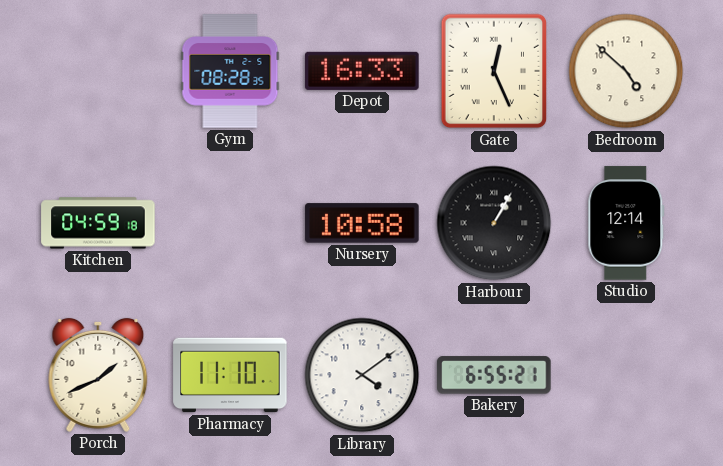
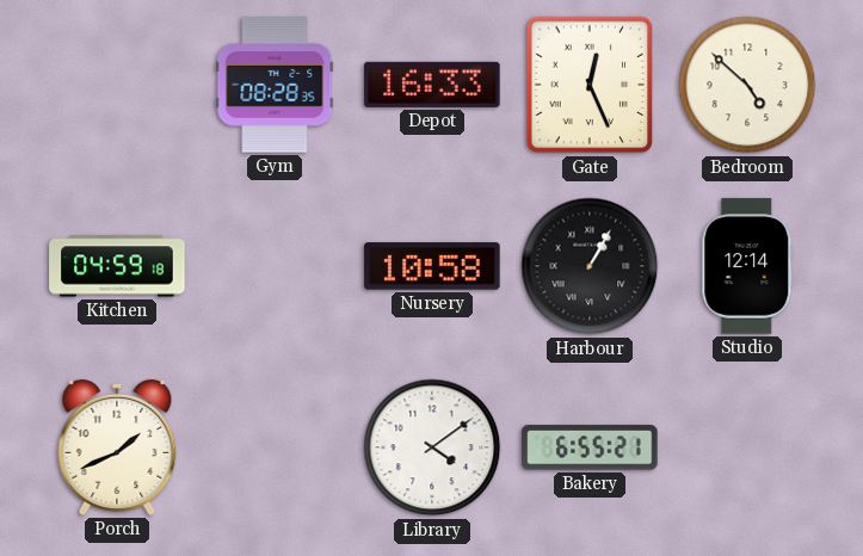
Pharmacy: 11:10 -> none (230, 375)
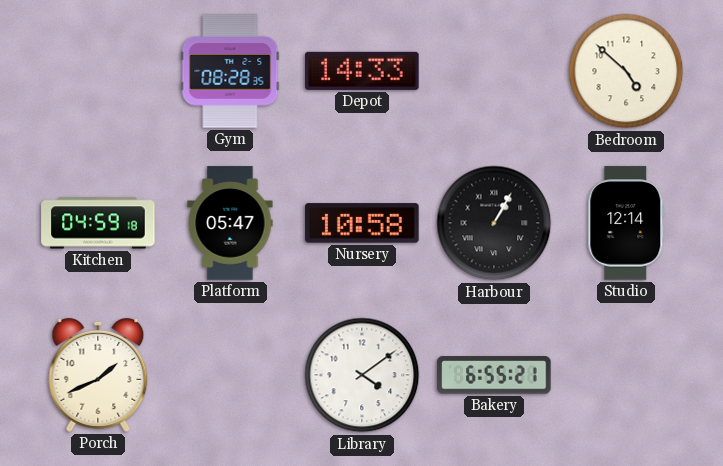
Depot: 16:33 -> 14:33 (362, 71)
Gate: 12:26 -> none (590, 85)
Platform: none -> 05:47 (230, 223)
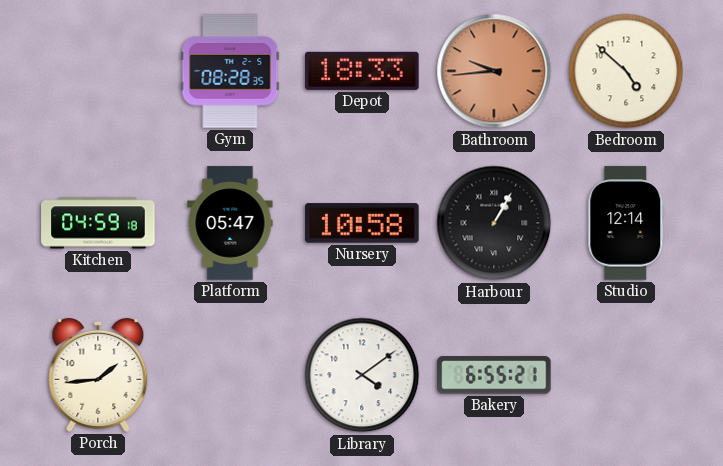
Depot: 14:33 -> 18:33 (362, 71)
Bathroom: none -> 9:44 (494, 71)
Porch: 1:41 -> 1:44 (98, 375)
